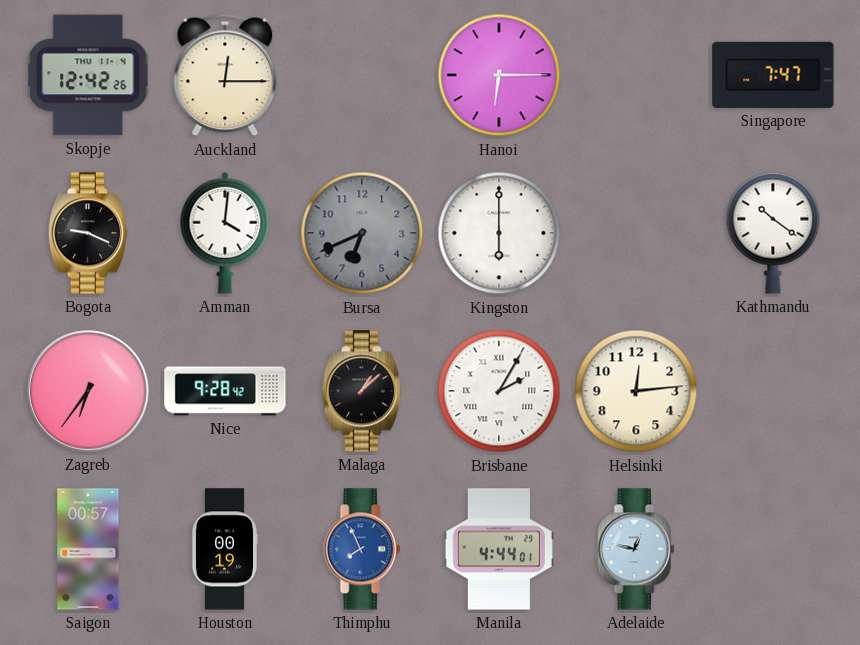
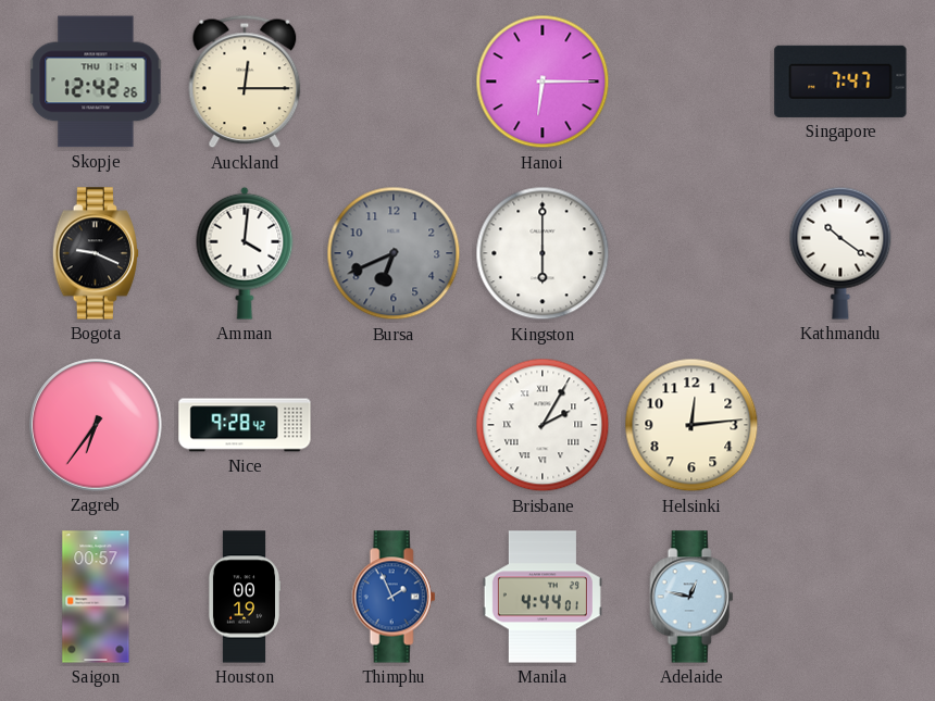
Malaga: 1:08 -> none (362, 391)
Thimphu: 7:56 -> 1:56 (394, 597)
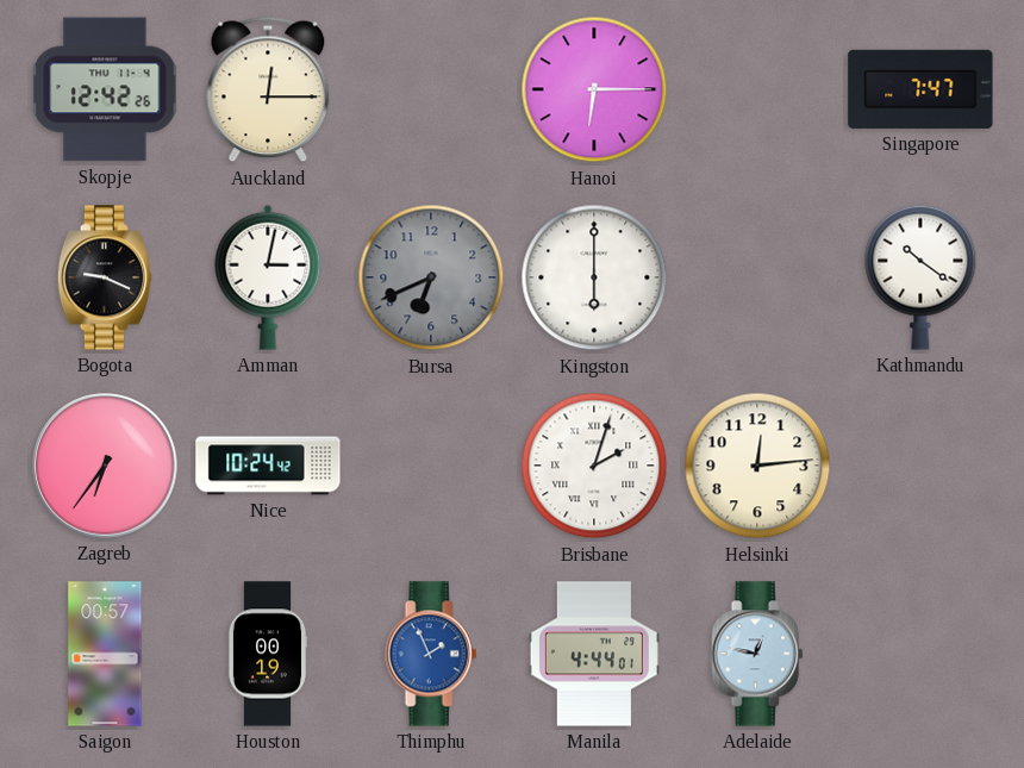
Amman: 4:01 -> 3:02 (268, 277)
Nice: 9:28 -> 10:24 (268, 466)
Brisbane: 2:05 -> 2:03 (594, 466)
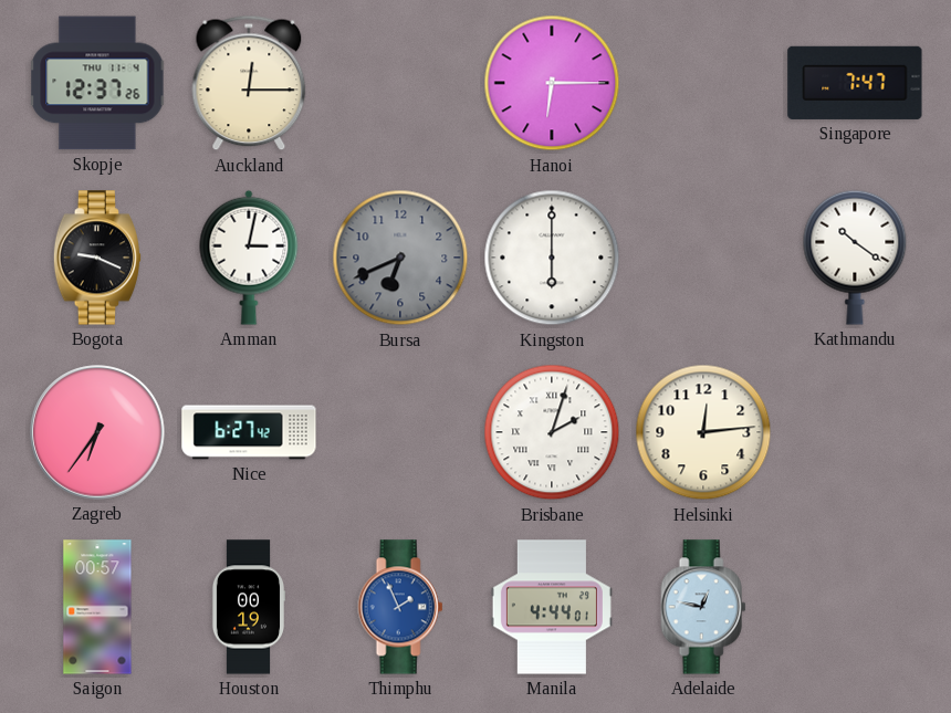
Skopje: 12:42 -> 12:37 (97, 83)
Nice: 10:24 -> 6:27 (249, 432)
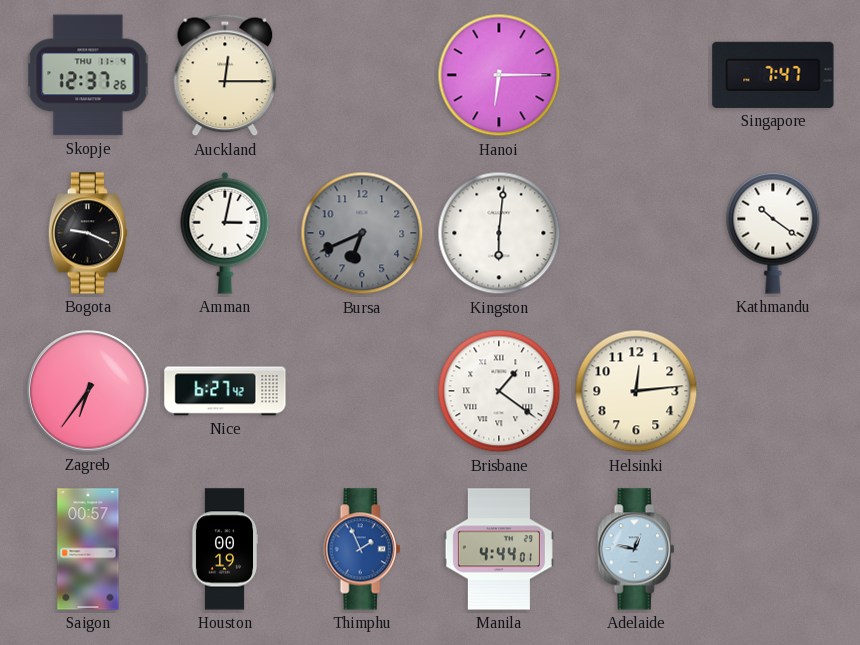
Kingston: 6:00 -> 6:01 (499, 233)
Brisbane: 2:03 -> 1:21 (499, 391)
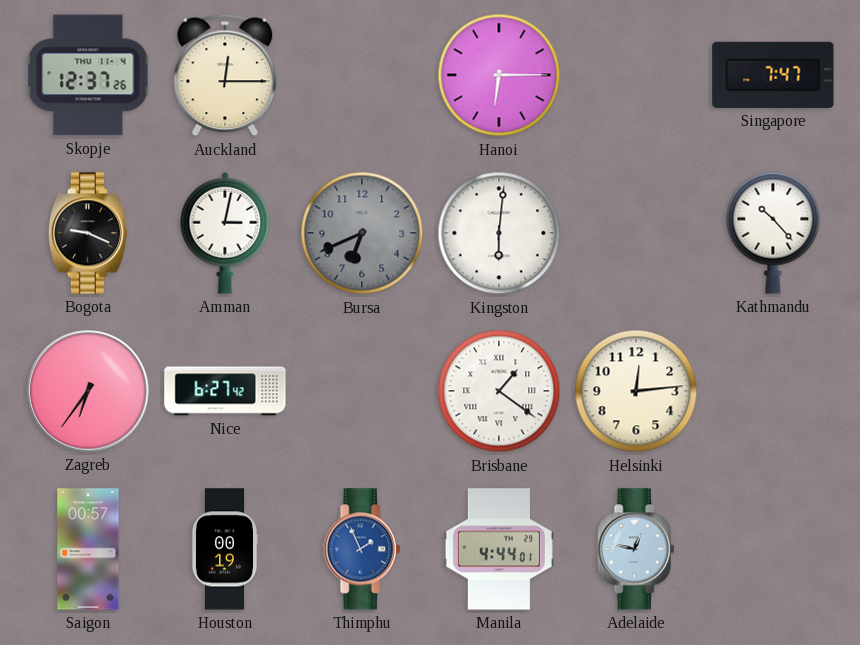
Kathmandu: 10:21 -> 10:23 (773, 233)
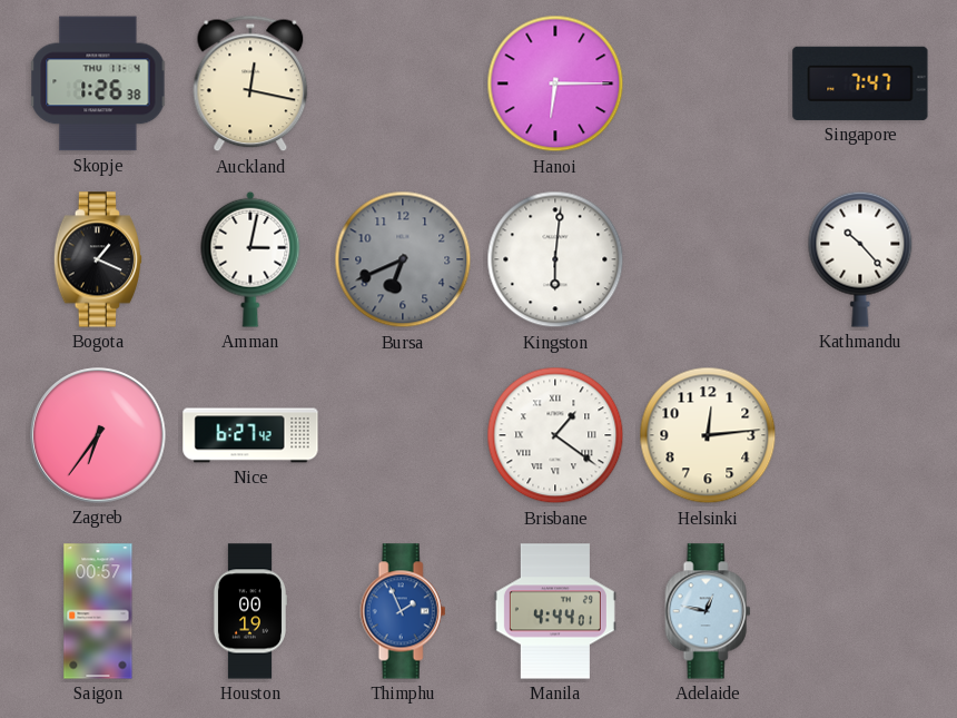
Skopje: 12:37 -> 1:26 (98, 83)
Auckland: 12:15 -> 12:17 (250, 83)
Bogota: 9:19 -> 1:19 (98, 259)
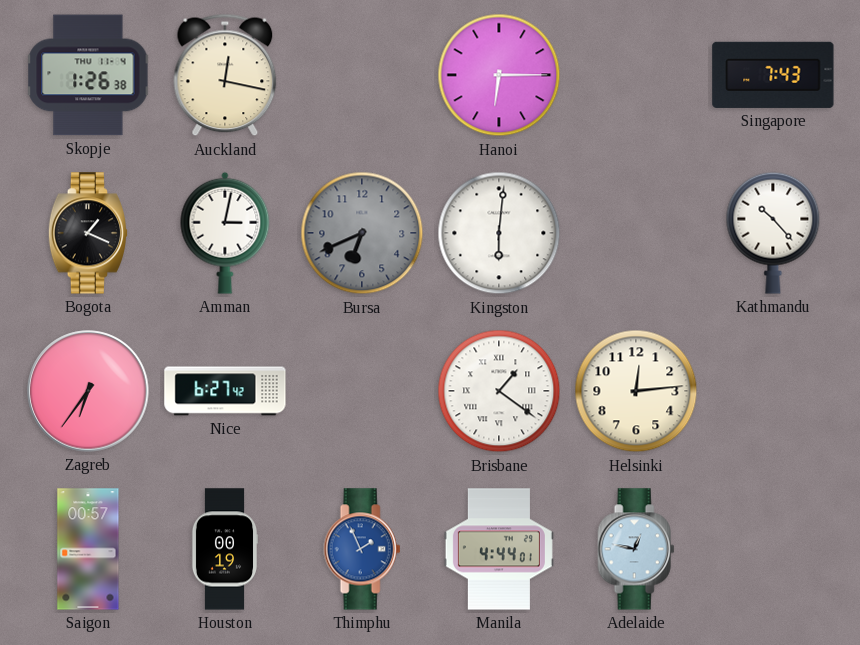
Singapore: 7:47 -> 7:43 (773, 75)
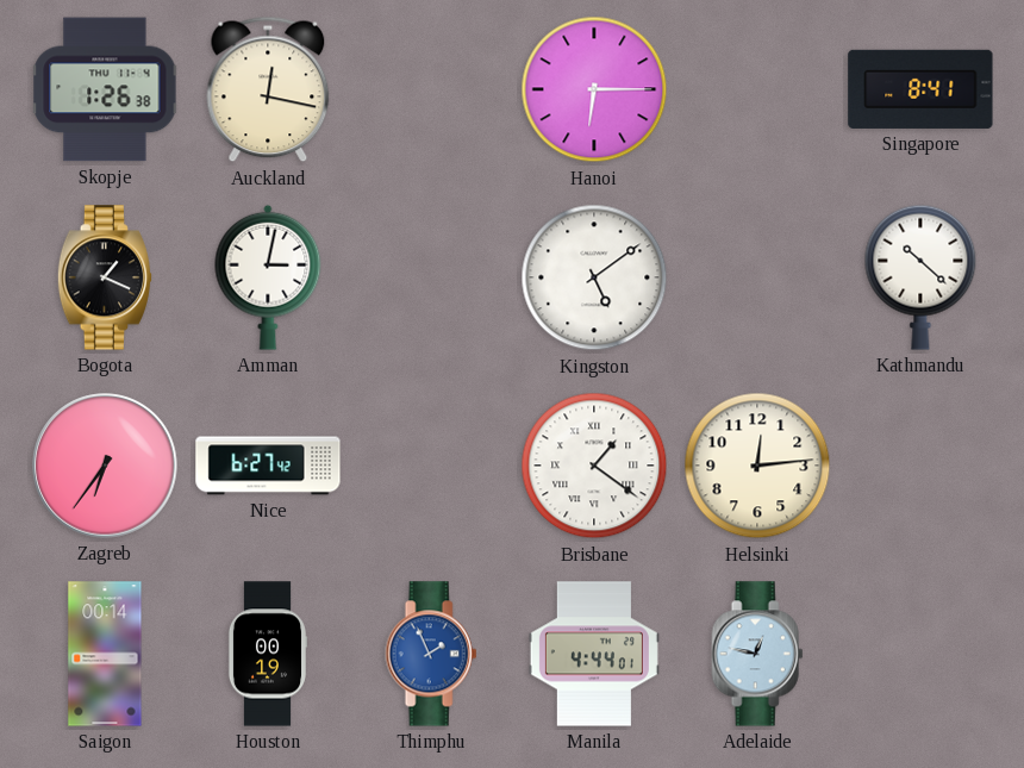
Singapore: 7:43 -> 8:41 (920, 89)
Bursa: 6:41 -> none (362, 233)
Kingston: 6:01 -> 5:09 (594, 277)
Kathmandu: 10:23 -> 10:22 (920, 277)
Saigon: 00:57 -> 00:14 (105, 654)
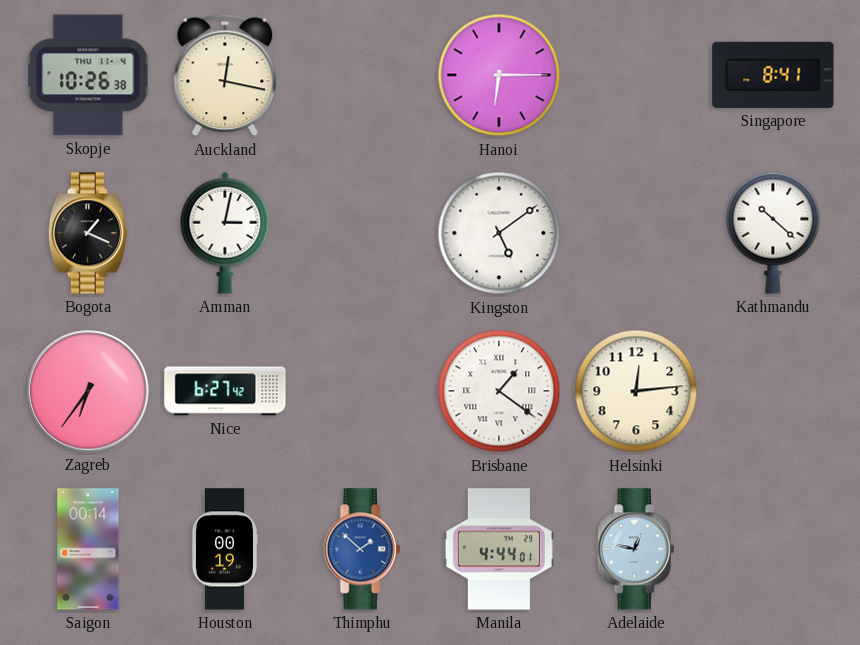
Skopje: 1:26 -> 10:26 (88, 75)
Thimphu: 1:56 -> 1:52 (362, 549)
